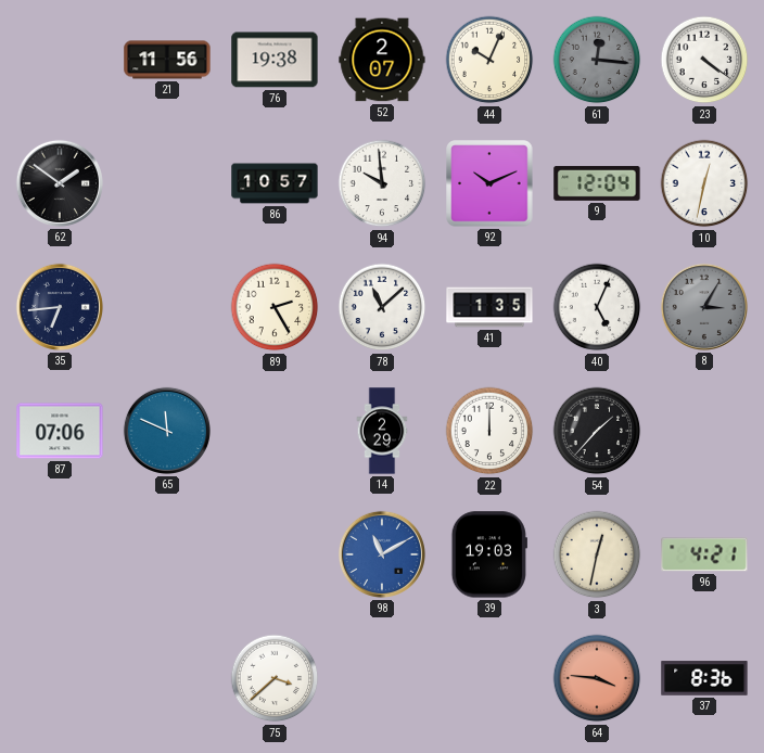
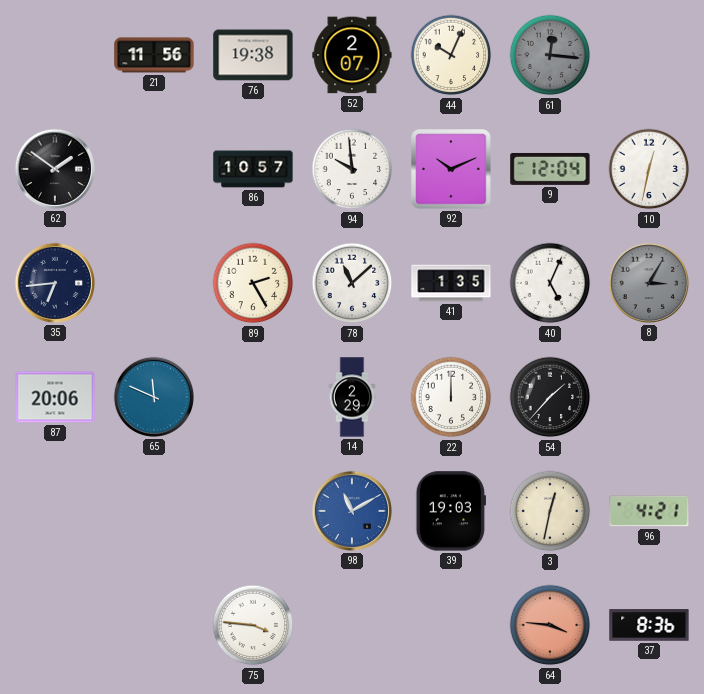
23: 4:21 -> none (704, 60)
87: 07:06 -> 20:06 (55, 397)
75: 3:38 -> 3:46 (253, 625)
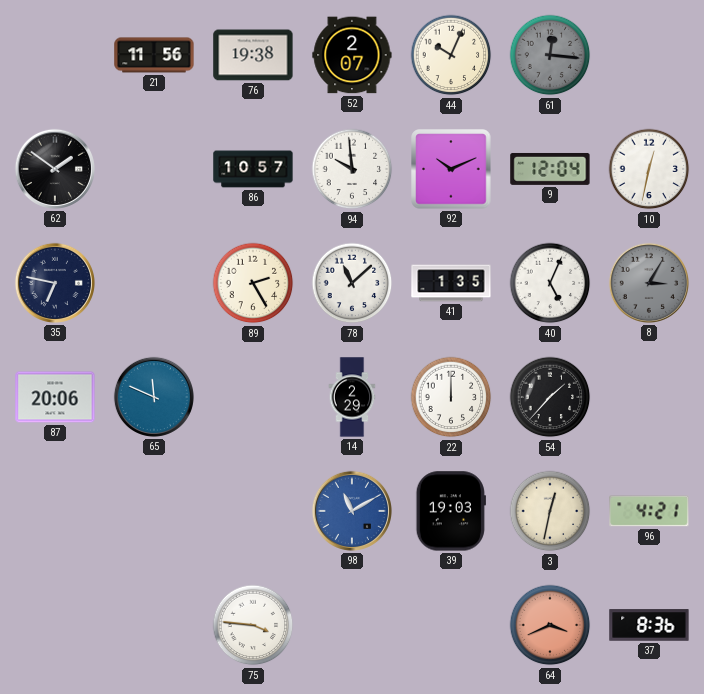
35: 6:44 -> 6:47 (55, 283)
64: 3:46 -> 3:41 (550, 625)
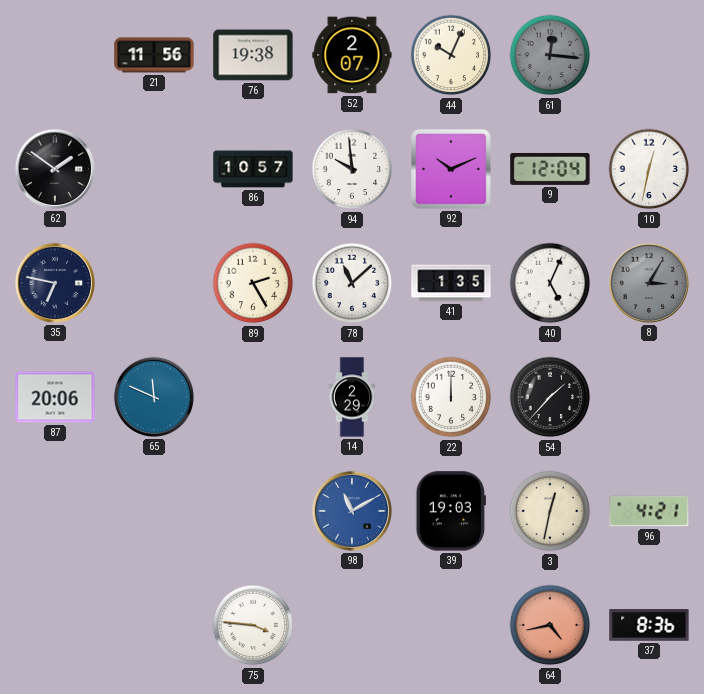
64: 3:41 -> 4:43 (550, 625)
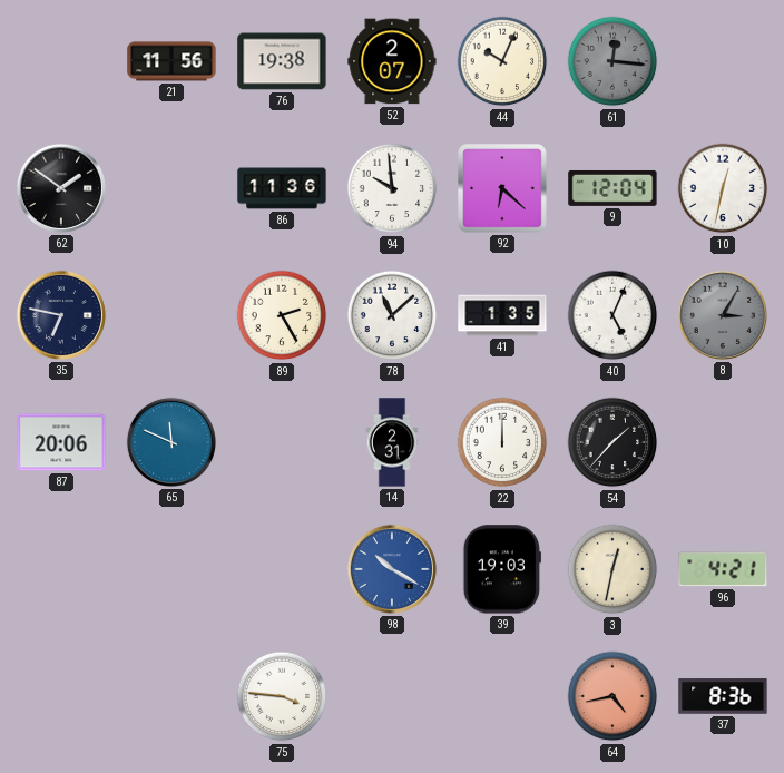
86: 10:57 -> 11:36 (282, 188)
92: 10:11 -> 6:22 (502, 188)
14: 2:29 -> 2:31 (392, 442)
98: 11:10 -> 10:20 (392, 569)
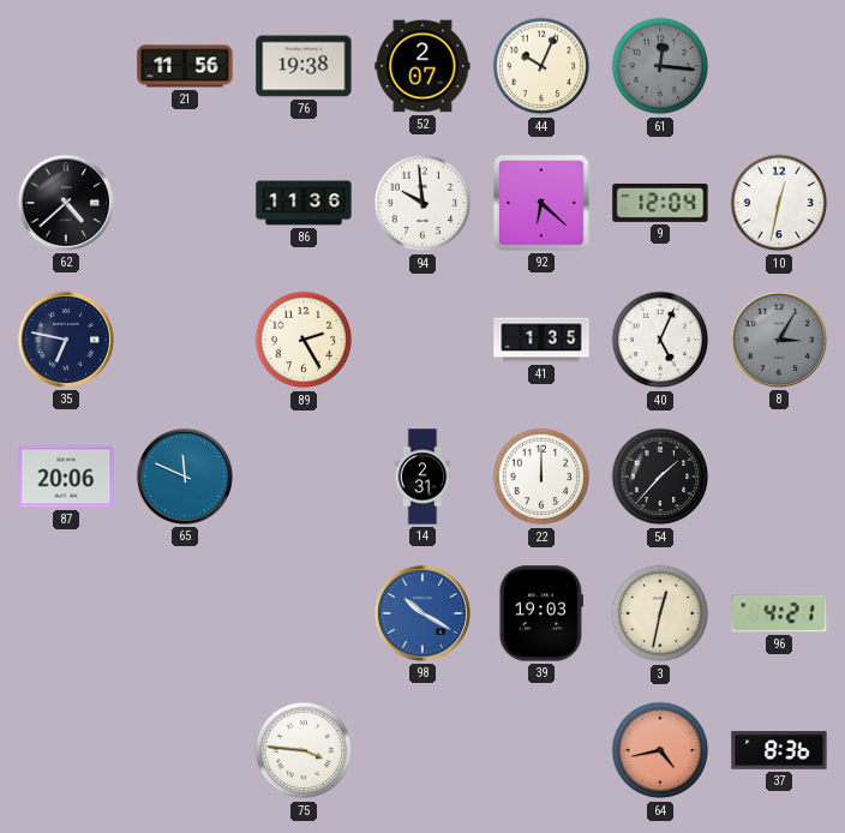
62: 1:51 -> 4:38 (66, 203)
78: 11:08 -> none (392, 315)
